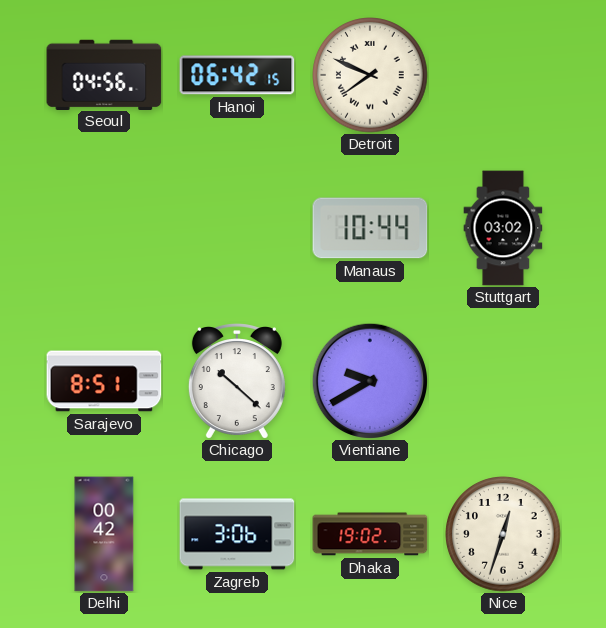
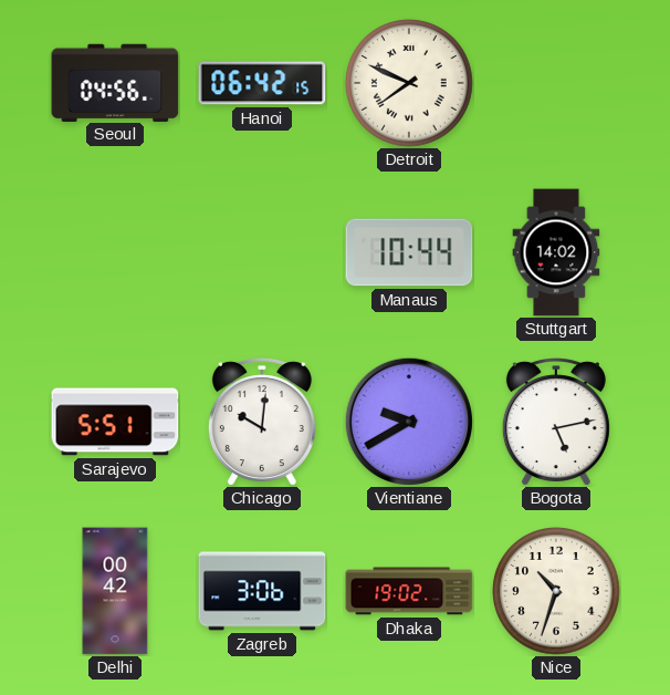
Stuttgart: 03:02 -> 14:02 (556, 252)
Sarajevo: 8:51 -> 5:51 (115, 422)
Chicago: 10:22 -> 10:01 (262, 422)
Bogota: none -> 5:13 (556, 422)
Nice: 12:33 -> 10:33 (556, 591)
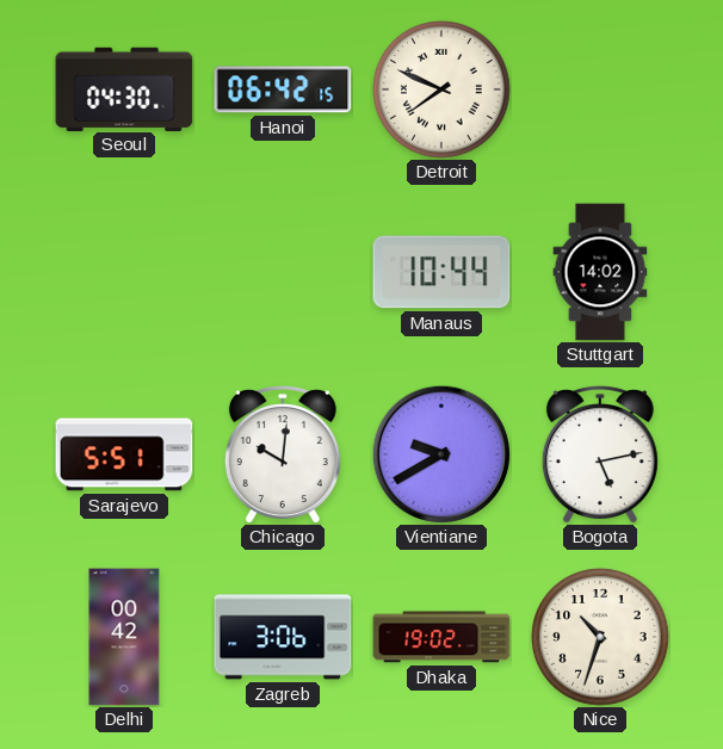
Seoul: 04:56 -> 04:30 (124, 88)
